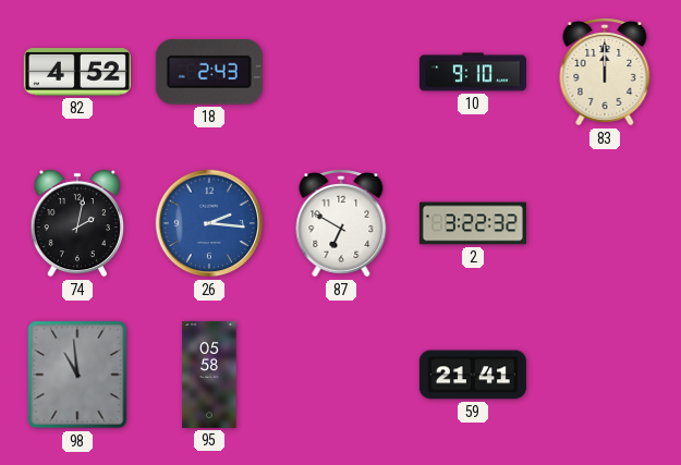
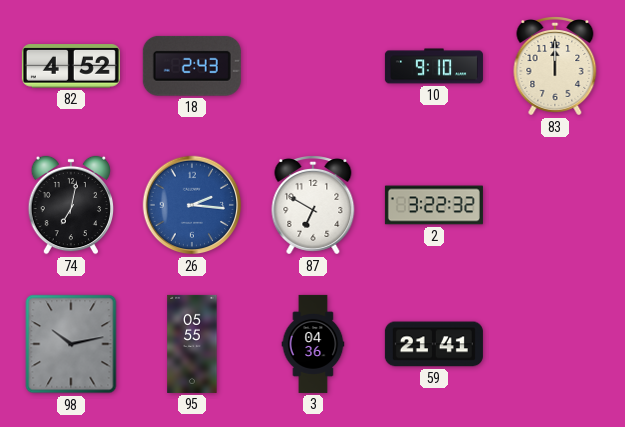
74: 2:02 -> 7:02 (70, 205)
98: 10:59 -> 10:13 (71, 344)
95: 05:58 -> 05:55 (192, 344)
3: none -> 04:36 (313, 344)
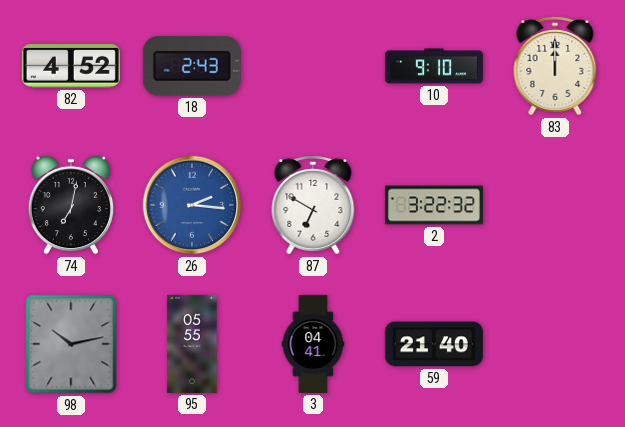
3: 04:36 -> 04:41 (313, 344)
59: 21:41 -> 21:40 (434, 344)
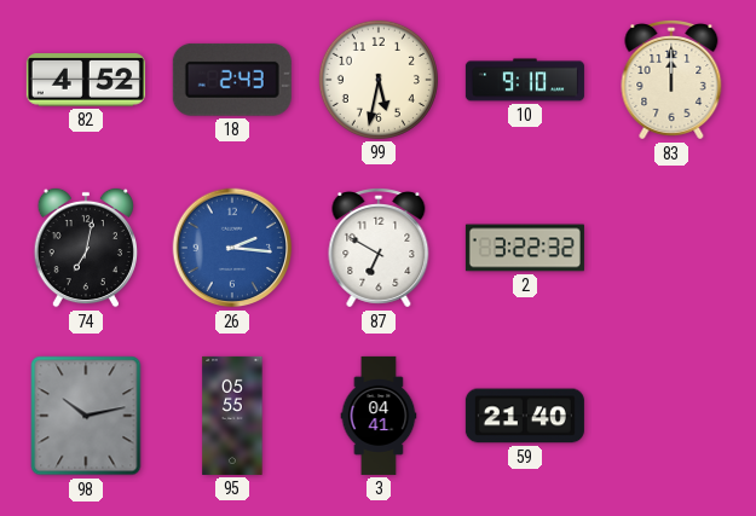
99: none -> 5:32 (379, 80)
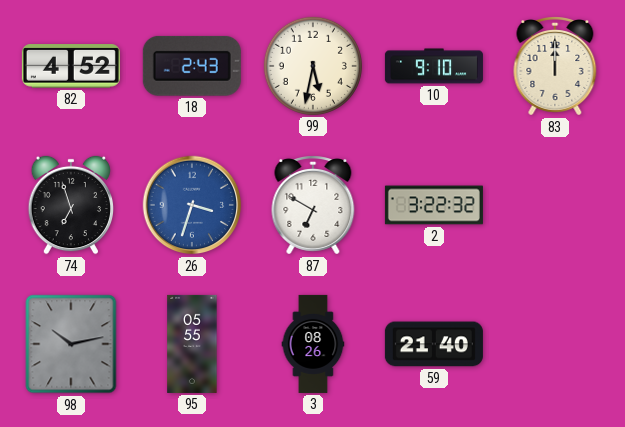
74: 7:02 -> 6:57 (70, 205)
26: 2:16 -> 3:33 (192, 205)
3: 04:41 -> 08:26 (313, 344)
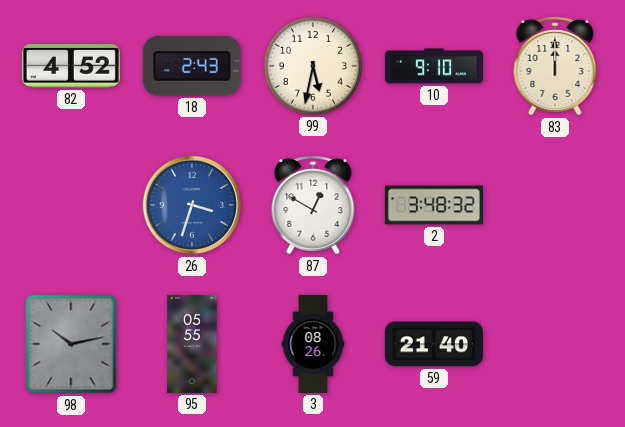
74: 6:57 -> none (70, 205)
87: 6:50 -> 12:50 (313, 206)
2: 3:22 -> 3:48 (434, 205)
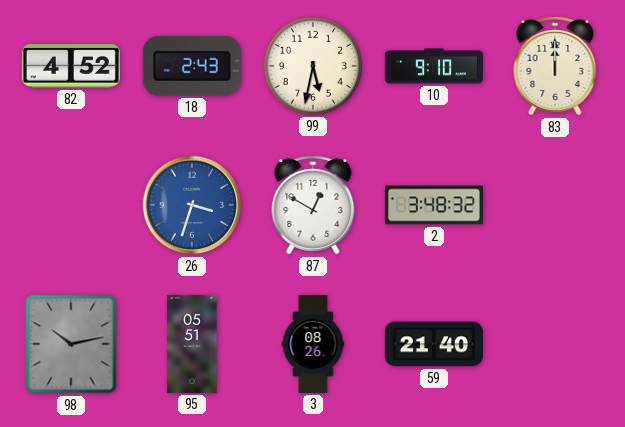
95: 05:55 -> 05:51 (192, 344)
